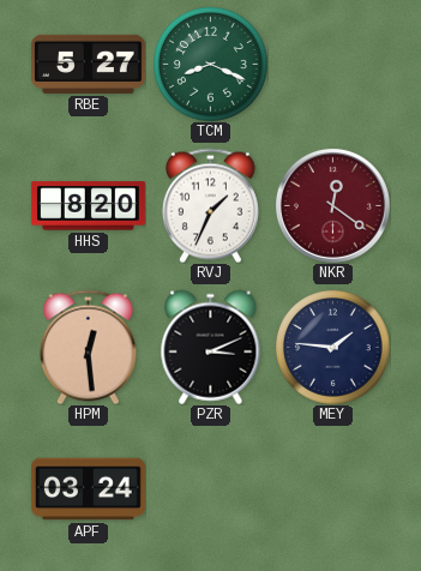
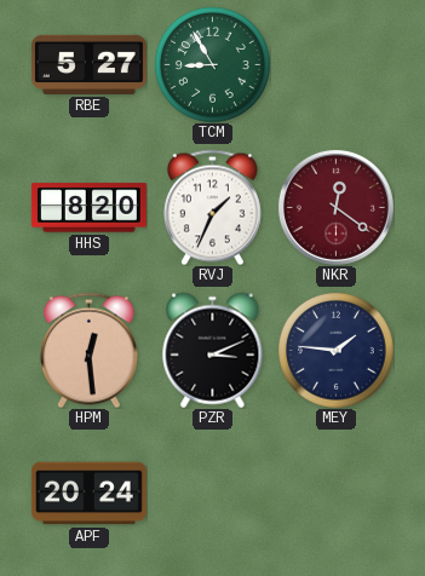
TCM: 8:19 -> 8:55 (213, 65)
APF: 03:24 -> 20:24 (88, 494)
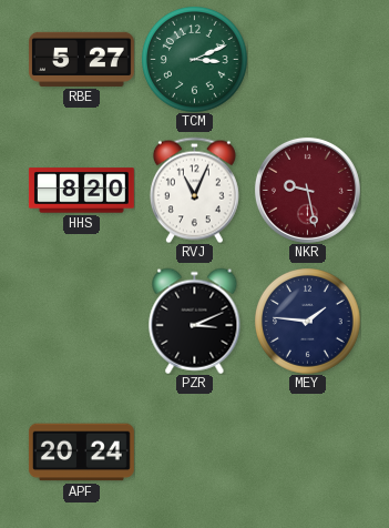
TCM: 8:55 -> 3:11 (195, 60)
RVJ: 1:34 -> 11:04 (194, 190)
NKR: 12:21 -> 9:28 (307, 190)
HPM: 12:29 -> none (88, 350)
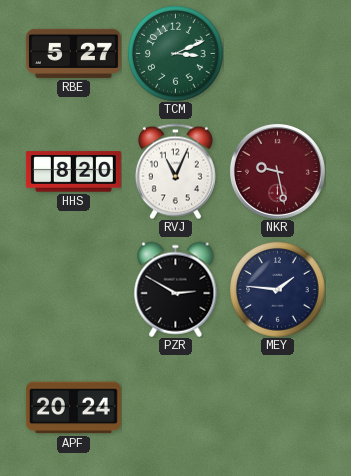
PZR: 3:11 -> 2:50 (176, 289)
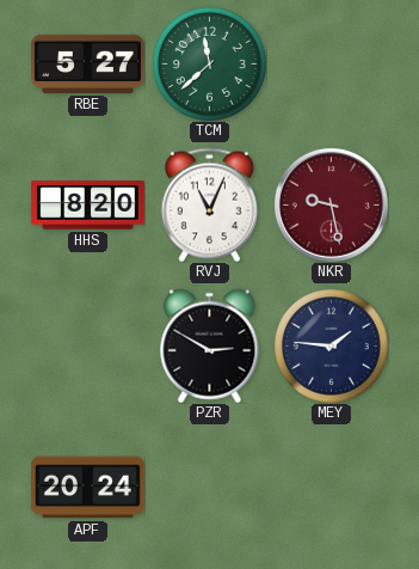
TCM: 3:11 -> 11:38 (210, 65)
